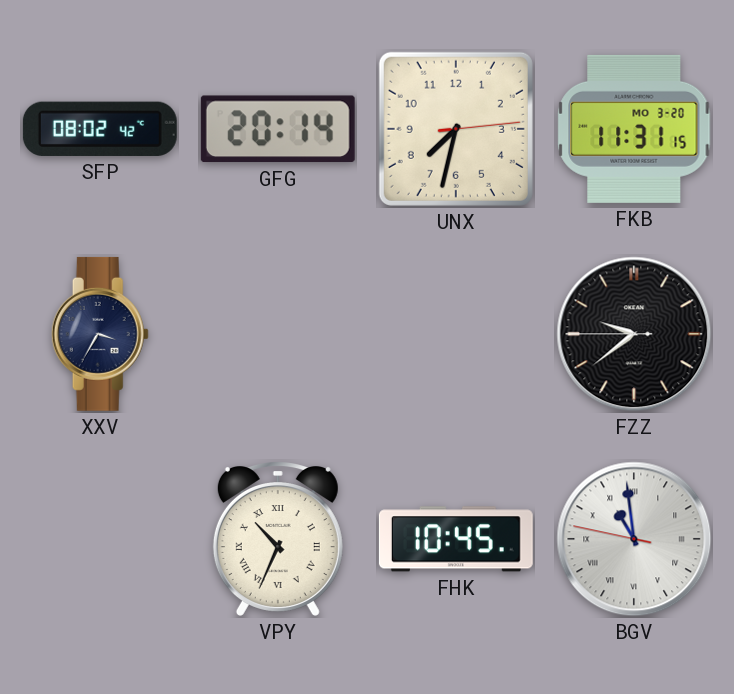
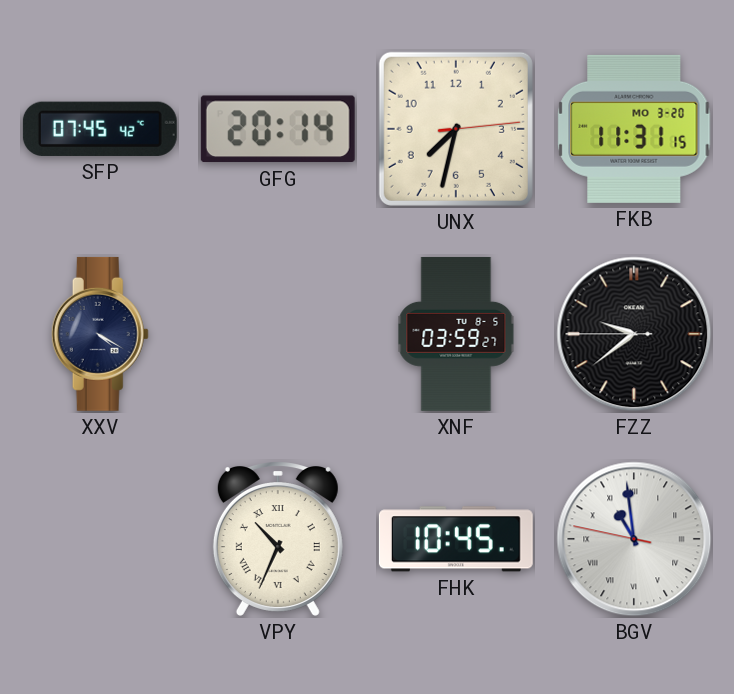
SFP: 08:02 -> 07:45 (100, 129)
XXV: 3:35 -> 4:20 (100, 334)
XNF: none -> 03:59 (456, 334)
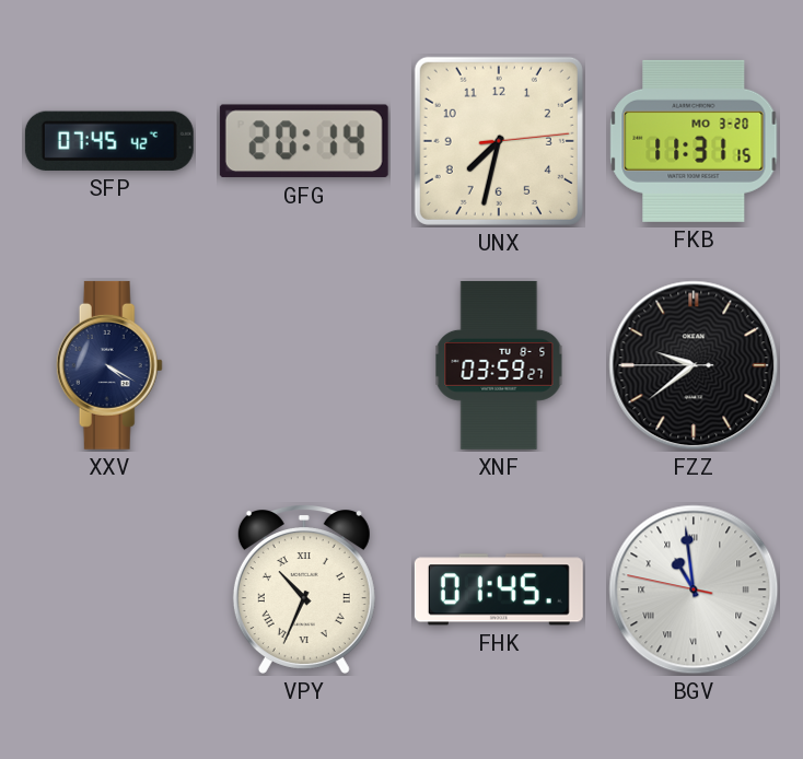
FHK: 10:45 -> 01:45 (499, 589)
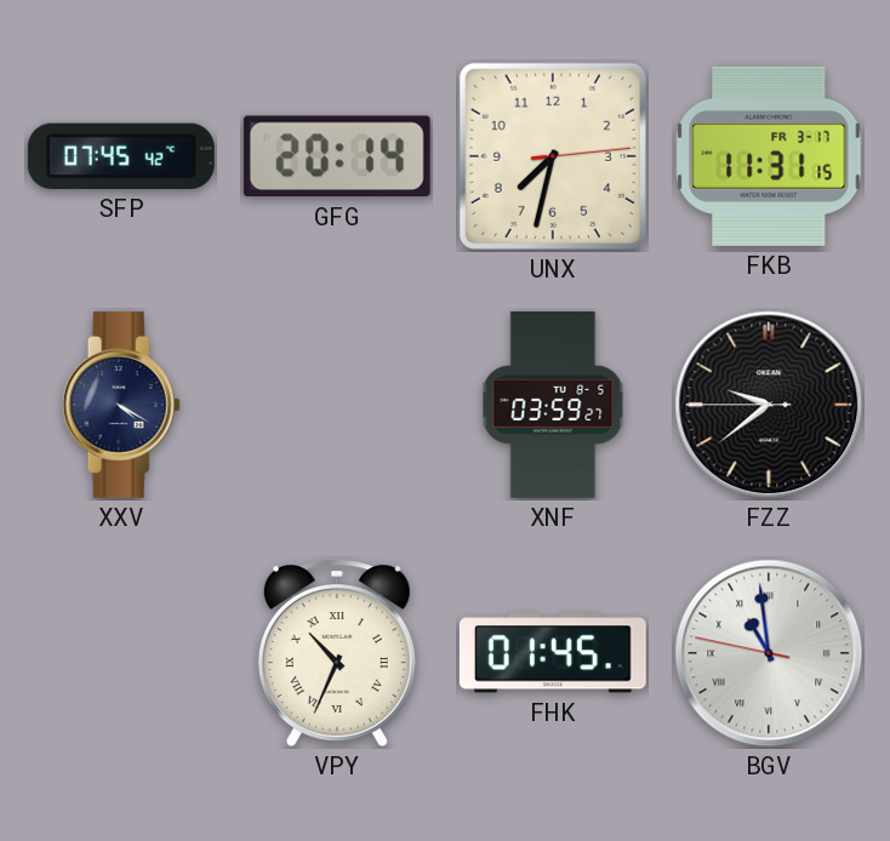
FKB date: MO 3-20 -> FR 3-17 (769, 156)
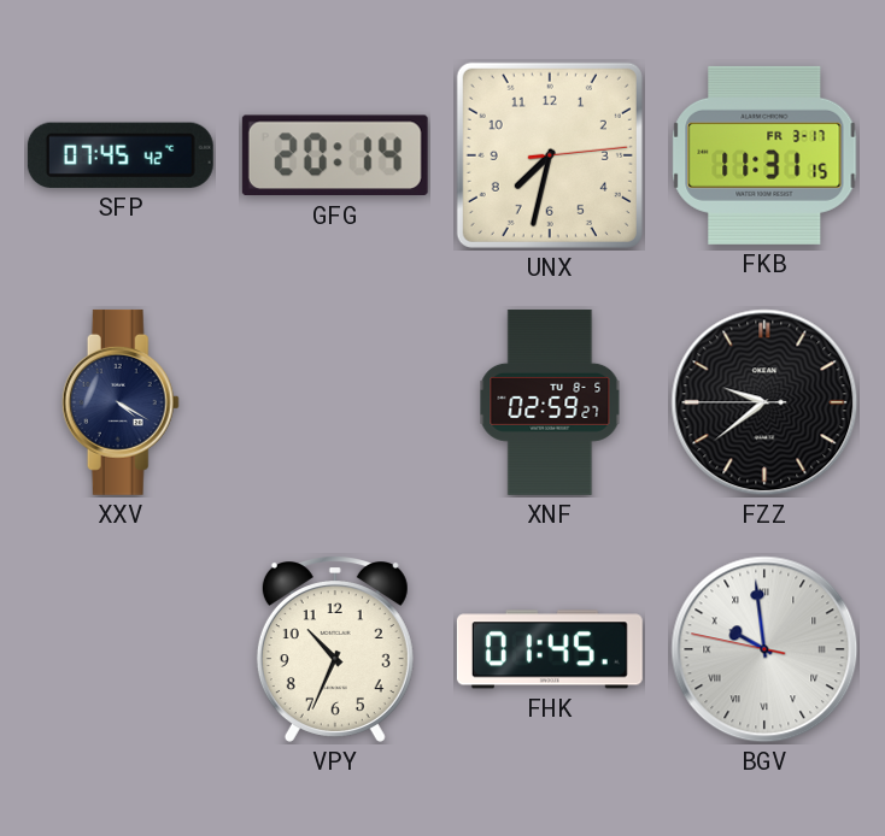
XNF: 03:59 -> 02:59 (550, 402)
VPY numerals: Roman -> Arabic (335, 649)
BGV: 10:58 -> 9:58 (764, 649)
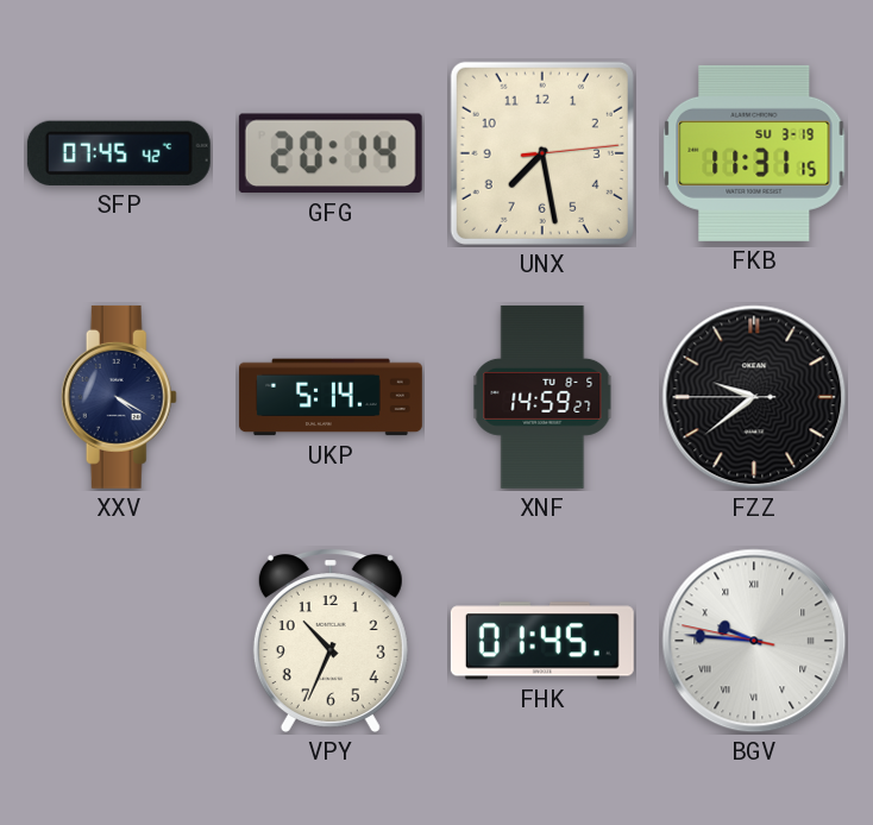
UNX: 7:32 -> 7:28 (542, 153)
FKB date: FR 3-17 -> SU 3-19 (754, 153)
UKP: none -> 5:14 (331, 397)
XNF: 02:59 -> 14:59 (542, 397)
BGV: 9:58 -> 9:45 (754, 641)
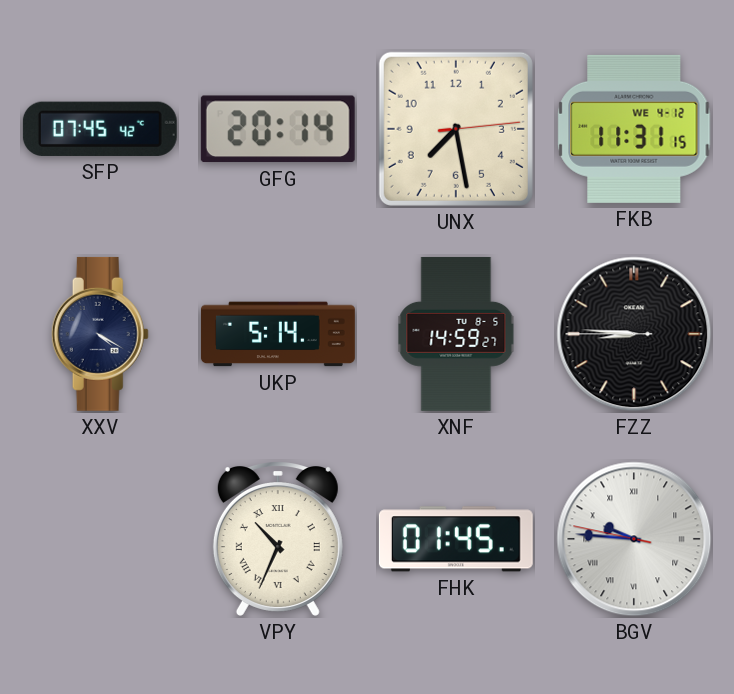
FKB date: SU 3-19 -> WE 4-12 (634, 129)
FZZ: 9:38 -> 8:45 (634, 334)
VPY numerals: Arabic -> Roman (278, 539)
